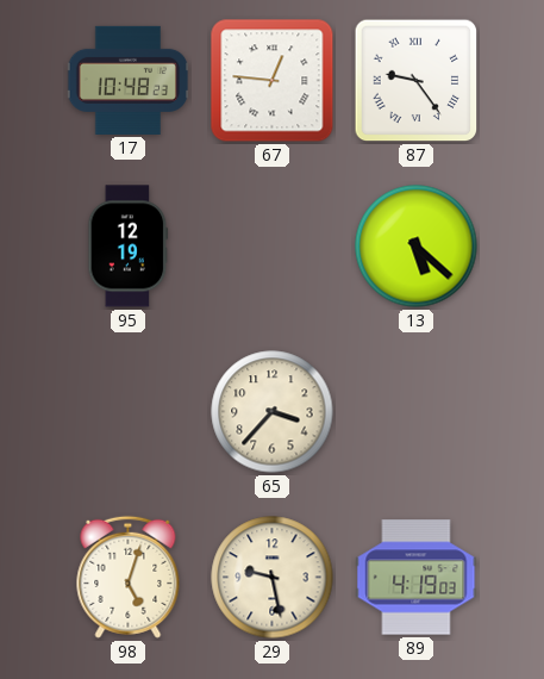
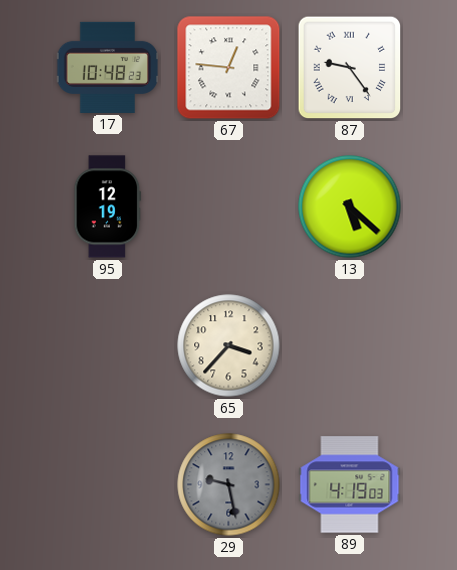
98: 5:03 -> none (129, 577)
29 dial: cream -> grey (229, 485)
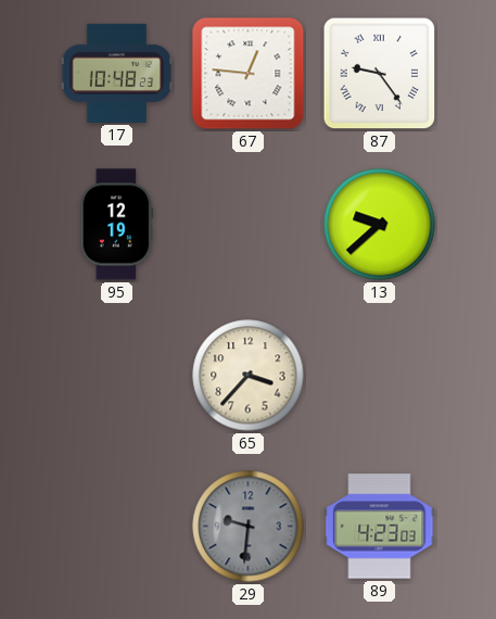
13: 5:22 -> 9:38 (380, 225)
29: 9:28 -> 9:31 (249, 527)
89: 4:19 -> 4:23 (380, 527)
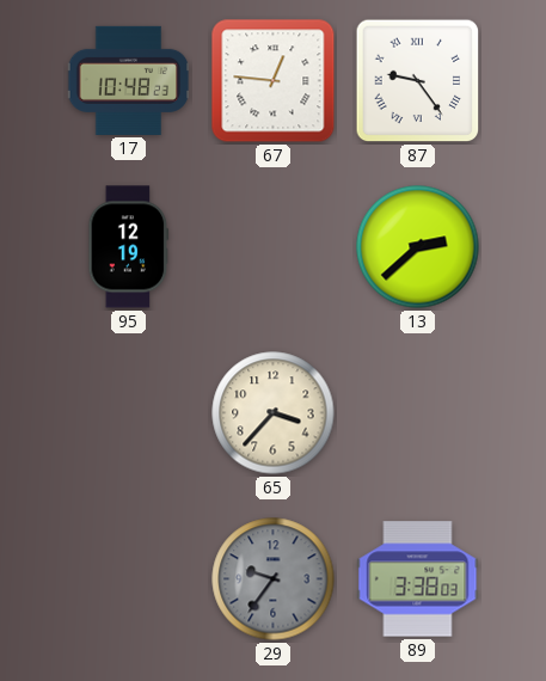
13: 9:38 -> 2:38 (418, 247)
29: 9:31 -> 9:36 (274, 579)
89: 4:23 -> 3:38 (418, 579)
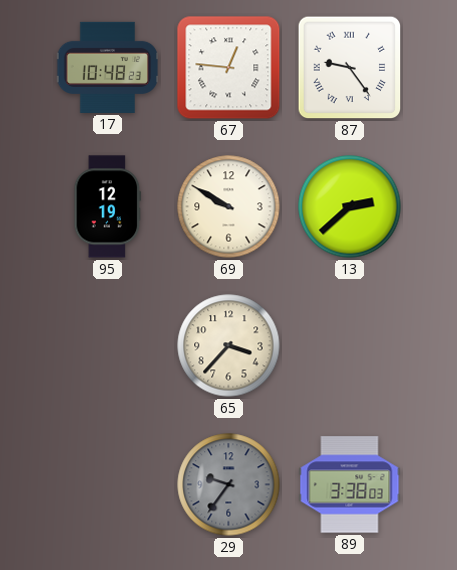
69: none -> 9:50 (229, 207)
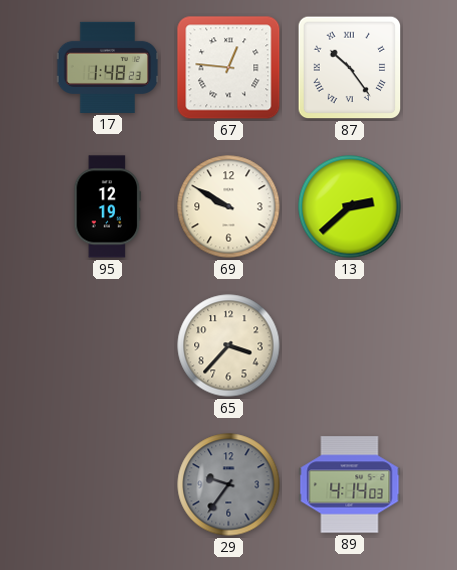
17: 10:48 -> 1:48 (108, 67)
87: 9:24 -> 10:24 (350, 68)
89: 3:38 -> 4:14 (350, 485)
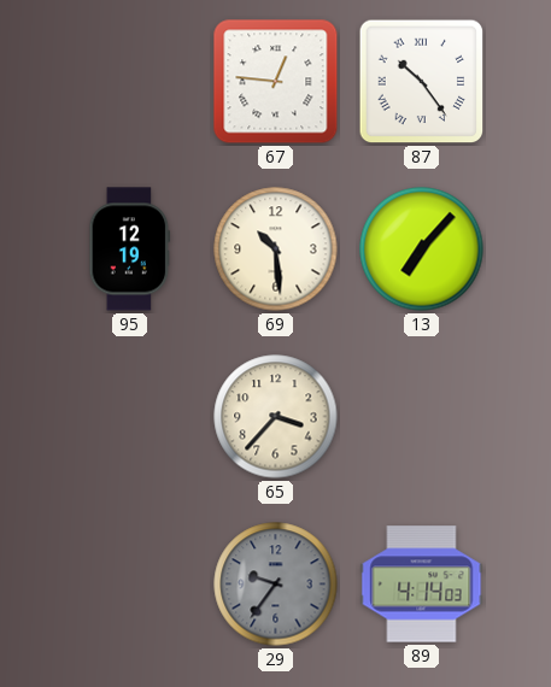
17: 1:48 -> none (108, 67)
69: 9:50 -> 10:29 (276, 249)
13: 2:38 -> 7:07 (422, 249)
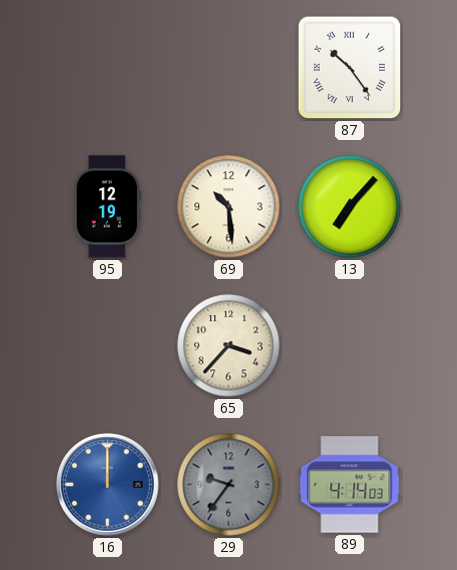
67: 12:46 -> none (276, 82)
16: none -> 12:00 (108, 485)
